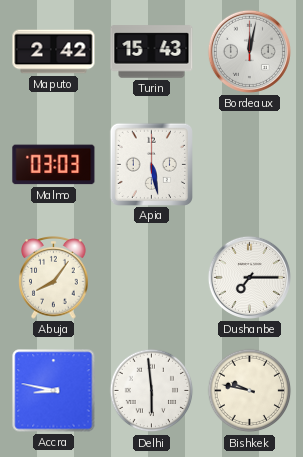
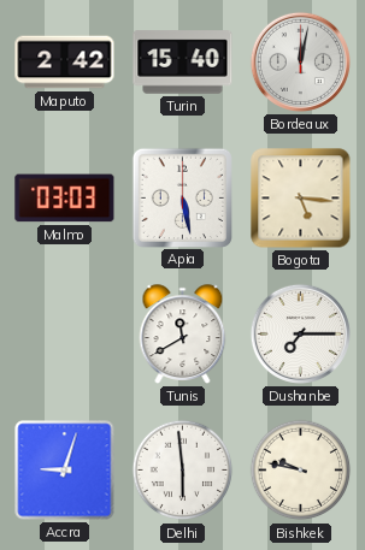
Turin: 15:43 -> 15:40 (183, 63)
Bogota: none -> 5:16 (301, 199)
Abuja: 8:06 -> none (54, 278)
Tunis: none -> 11:40 (183, 335)
Accra: 8:47 -> 9:03 (65, 471)
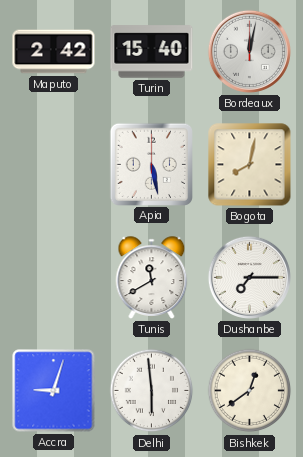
Malmo: 03:03 -> none (65, 199)
Bogota: 5:16 -> 8:02 (250, 165)
Bishkek: 9:47 -> 12:39 (250, 391)
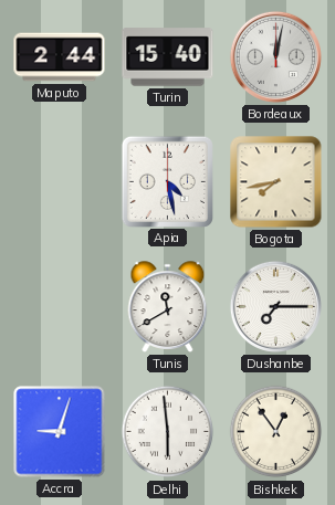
Maputo: 2:42 -> 2:44 (60, 57)
Apia: 5:28 -> 4:28 (167, 181)
Bogota: 8:02 -> 7:43 (276, 182)
Bishkek: 12:39 -> 12:54 (276, 432)
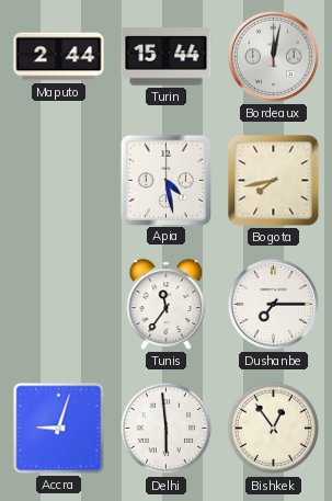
Turin: 15:40 -> 15:44 (167, 57)
Tunis: 11:40 -> 11:36 (167, 305)
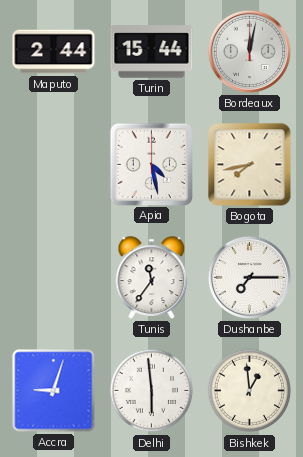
Bishkek: 12:54 -> 12:59 (250, 391)
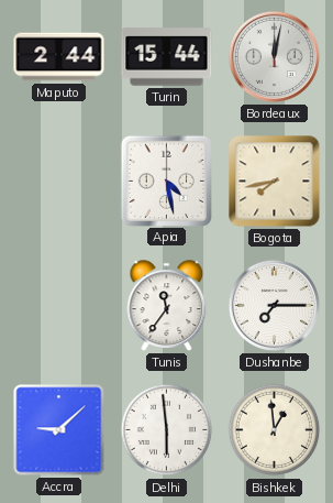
Accra: 9:03 -> 9:08 (59, 430)
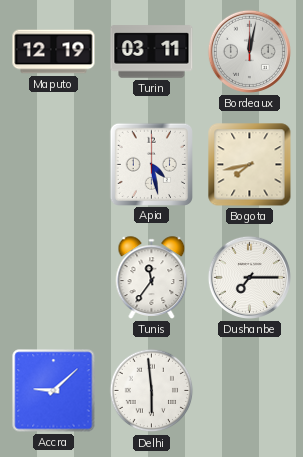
Maputo: 2:44 -> 12:19 (54, 52)
Turin: 15:44 -> 03:11 (152, 52)
Bishkek: 12:59 -> none (275, 430)
